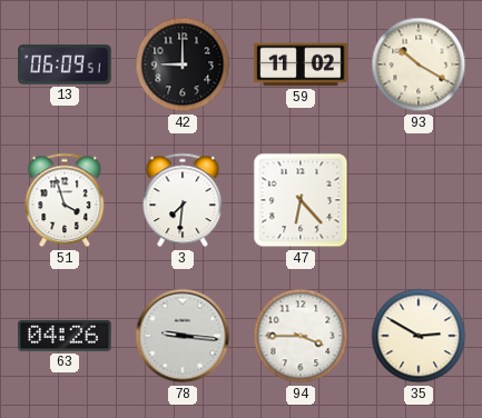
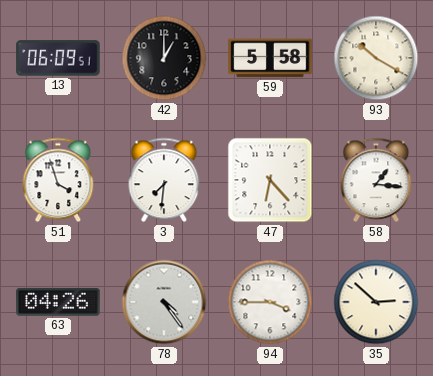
42: 9:00 -> 1:00 (164, 58)
59: 11:02 -> 5:58 (270, 58)
58: none -> 1:16 (376, 180)
78: 9:16 -> 4:24 (164, 302)
35: 2:50 -> 2:52 (376, 302)
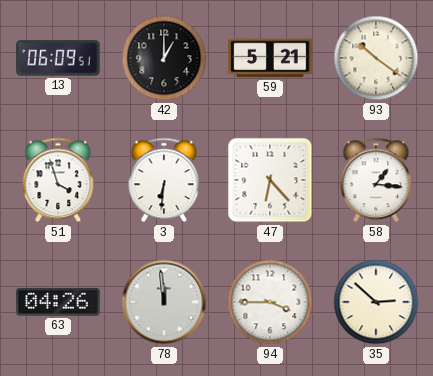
59: 5:58 -> 5:21 (270, 58)
93: 10:20 -> 10:21 (376, 58)
3: 7:31 -> 6:31 (164, 180)
78: 4:24 -> 11:59 (164, 302)
